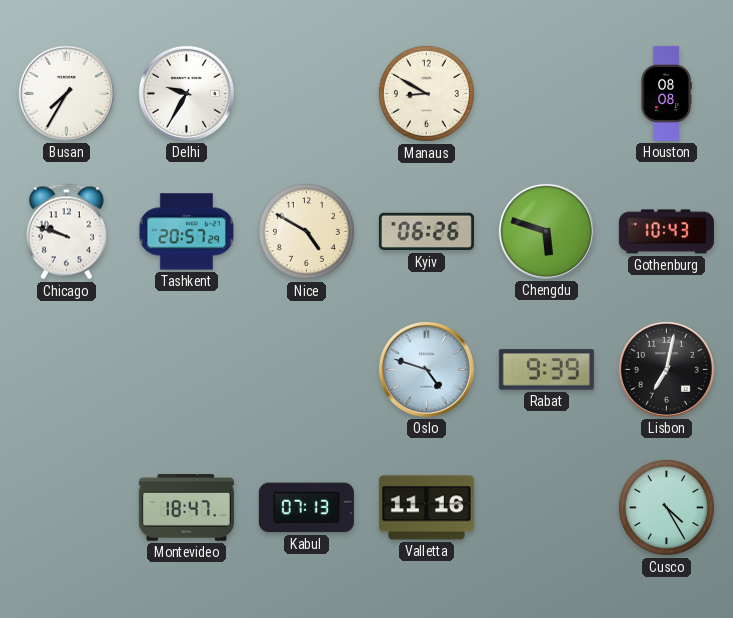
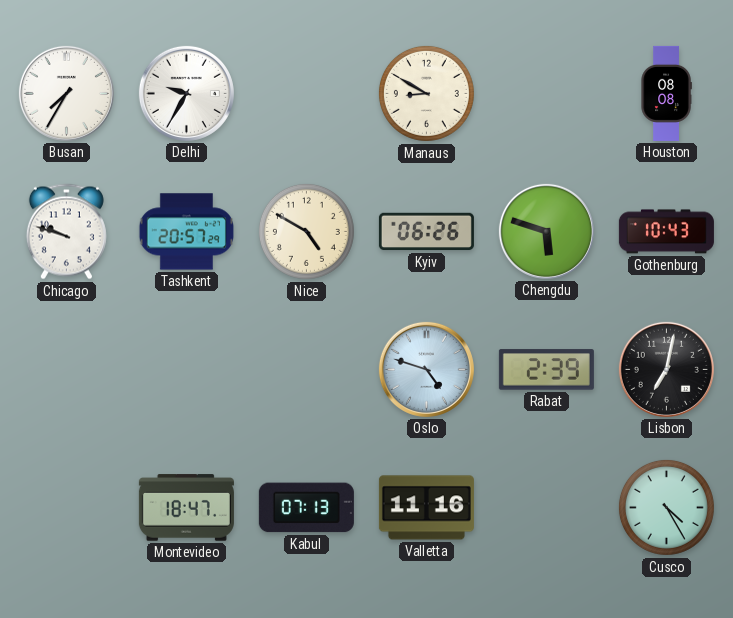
Rabat: 9:39 -> 2:39 (546, 370)
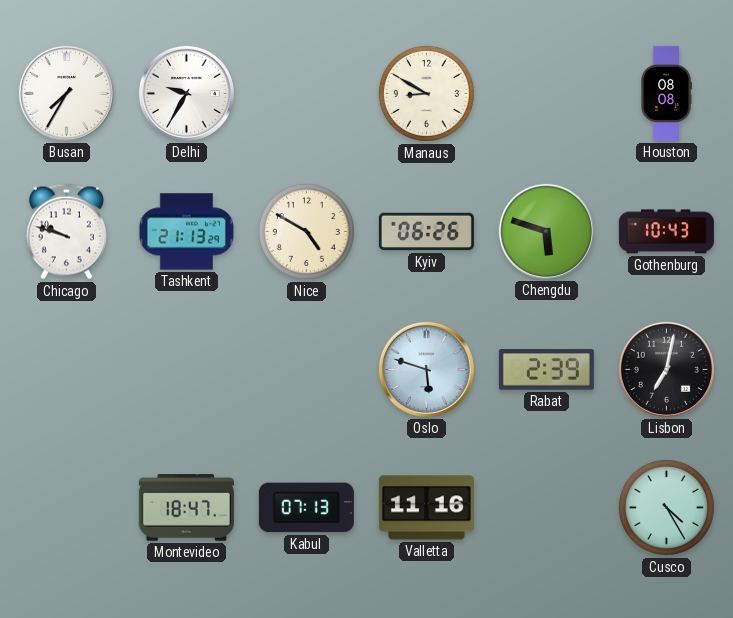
Tashkent: 20:57 -> 21:13 (186, 232)
Oslo: 4:48 -> 5:48 (426, 369)
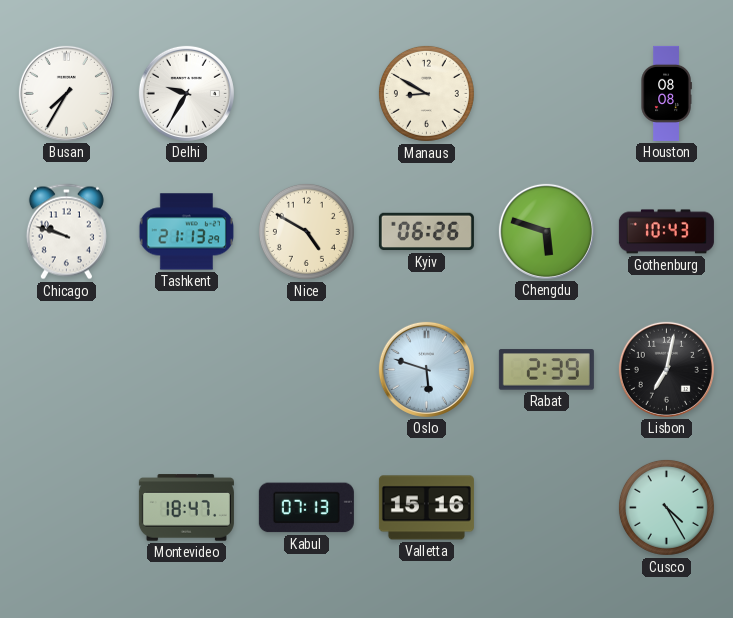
Valletta: 11:16 -> 15:16 (426, 508)
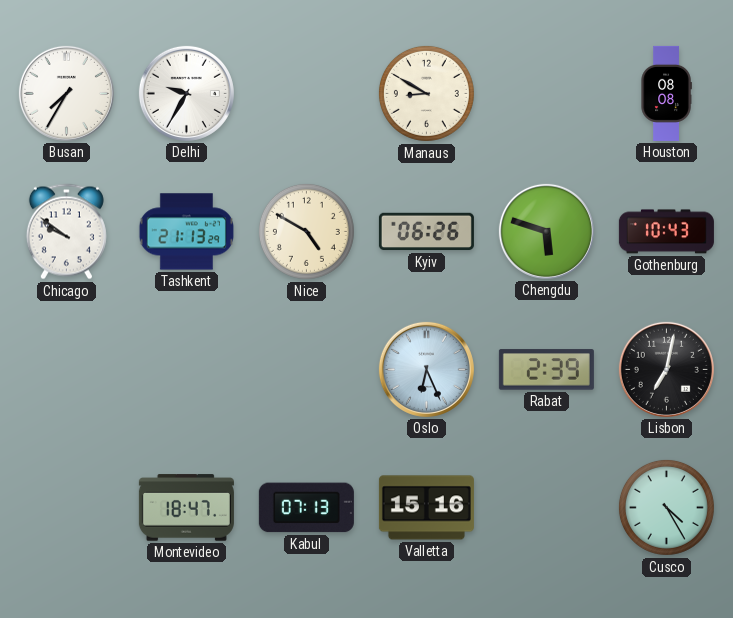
Chicago: 9:48 -> 9:51 (66, 232)
Oslo: 5:48 -> 6:26 (426, 369)
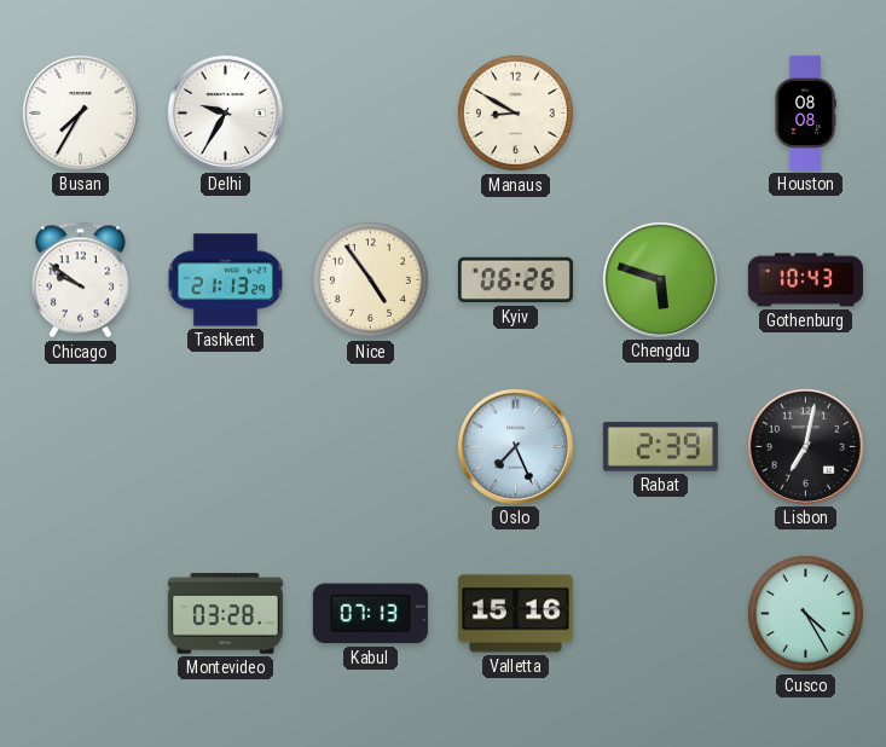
Nice: 4:50 -> 4:54 (370, 279)
Oslo: 6:26 -> 7:26 (515, 446)
Montevideo: 18:47 -> 03:28 (225, 614)
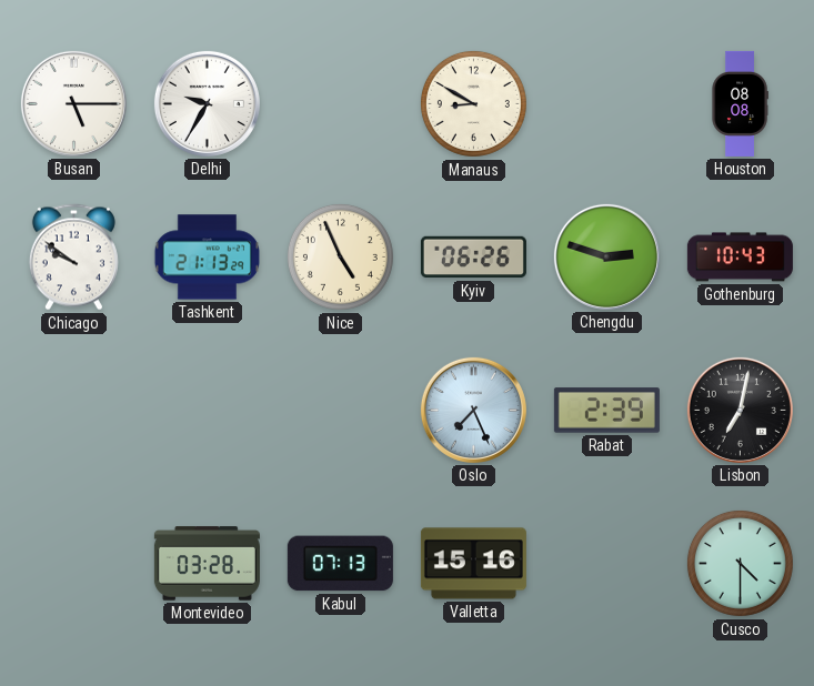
Busan: 7:35 -> 5:15 (73, 103)
Nice: 4:54 -> 4:56 (340, 256)
Chengdu: 5:48 -> 2:48 (606, 256)
Cusco: 4:25 -> 4:30 (740, 563)
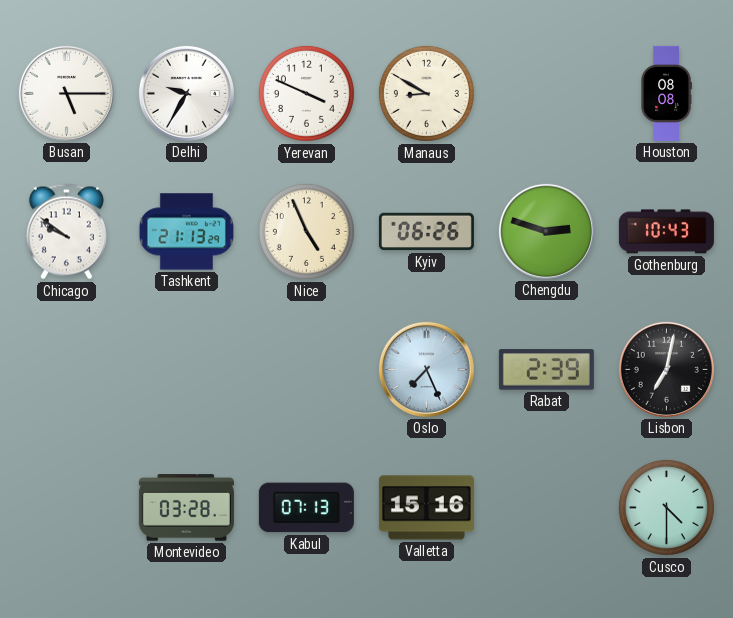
Yerevan: none -> 3:49 (306, 93)
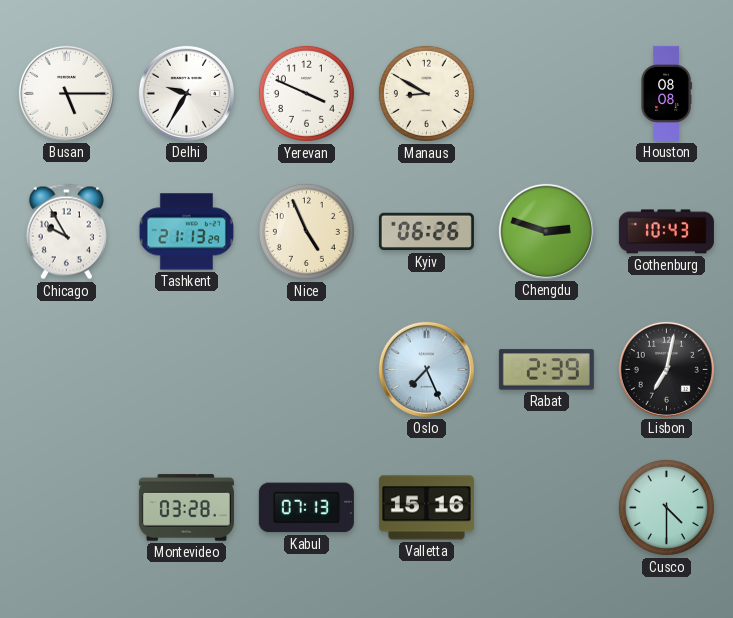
Chicago: 9:51 -> 9:55 (66, 232)
